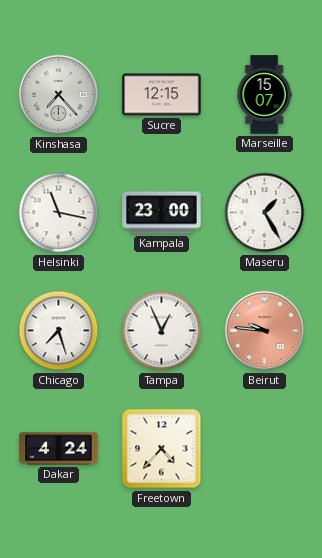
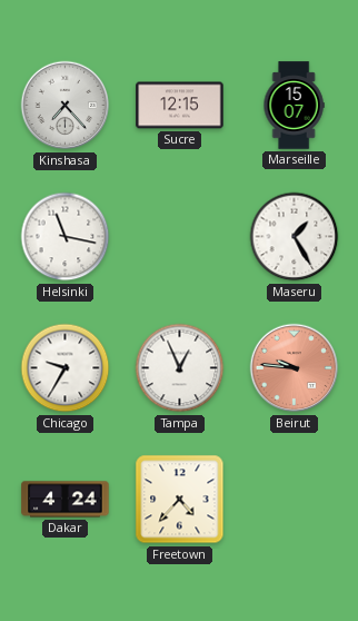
Kampala: 23:00 -> none (162, 213)
Chicago: 7:27 -> 9:35 (66, 368)
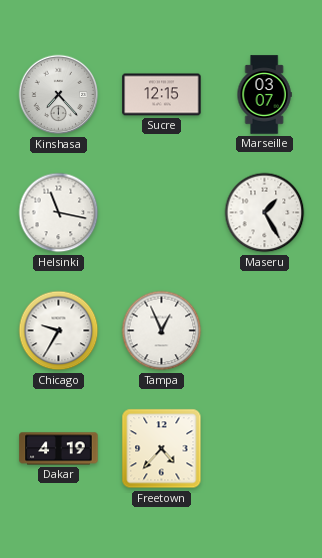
Marseille: 15:07 -> 03:07 (264, 95)
Beirut: 9:46 -> none (295, 368)
Dakar: 4:24 -> 4:19 (59, 449)
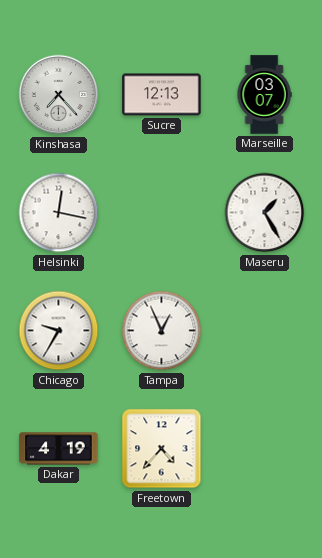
Sucre: 12:15 -> 12:13 (162, 95)
Helsinki: 11:17 -> 12:17 (59, 213)
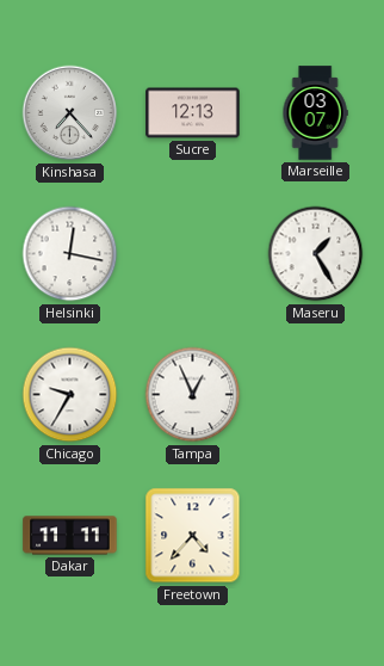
Dakar: 4:19 -> 11:11 (70, 536)
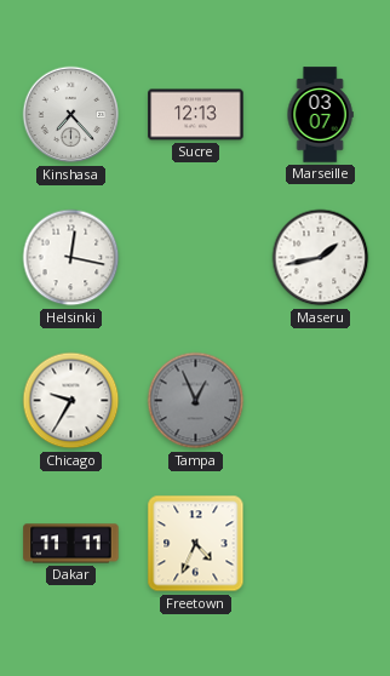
Maseru: 1:25 -> 1:43 (321, 258)
Tampa dial: white -> grey (196, 401)
Freetown: 4:37 -> 4:34 (196, 544)
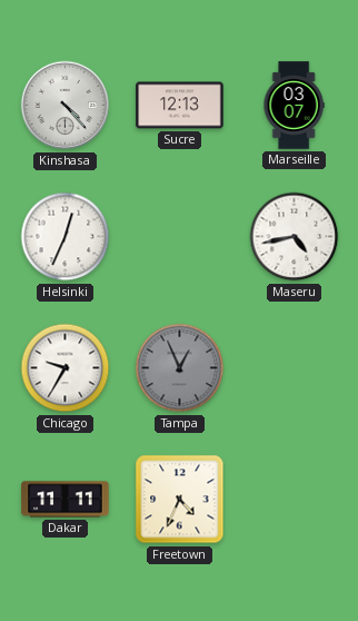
Kinshasa: 7:23 -> 4:23 (66, 106)
Helsinki: 12:17 -> 12:34 (66, 237)
Maseru: 1:43 -> 4:43 (295, 237)
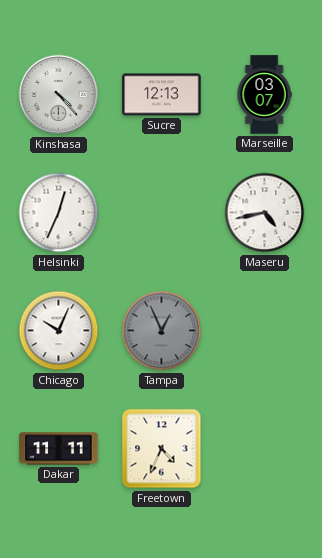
Chicago: 9:35 -> 10:04 (59, 331)
